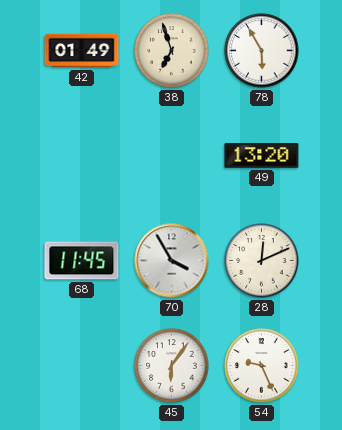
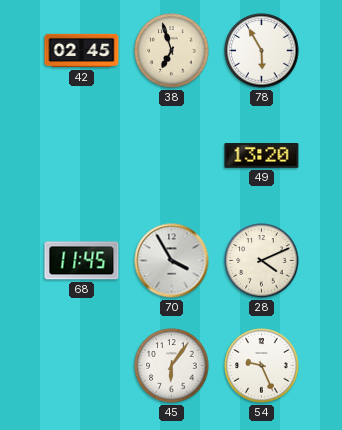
42: 01:49 -> 02:45 (82, 51)
28: 12:11 -> 4:11 (262, 261)
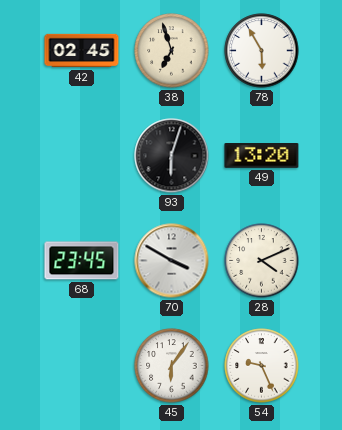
93: none -> 6:03 (172, 156)
68: 11:45 -> 23:45 (82, 261)
70: 3:55 -> 3:50 (172, 261)
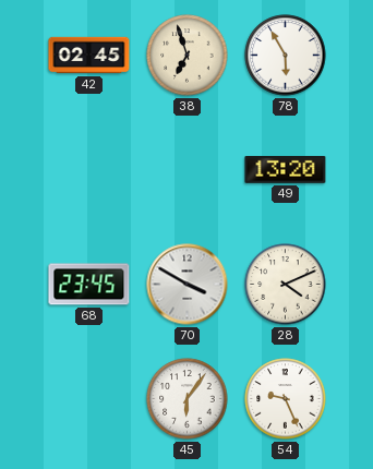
93: 6:03 -> none (172, 156)
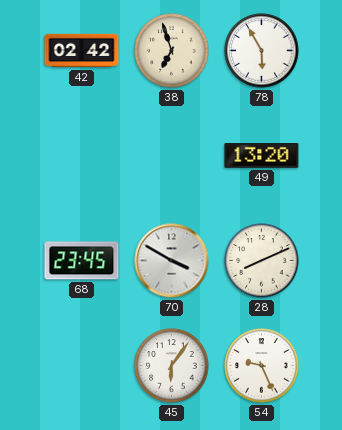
42: 02:45 -> 02:42 (82, 51)
28: 4:11 -> 8:11 (262, 261)
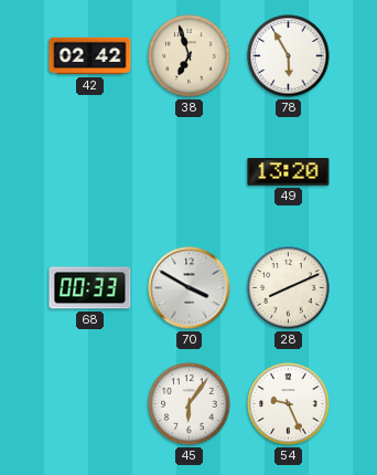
68: 23:45 -> 00:33 (90, 288)
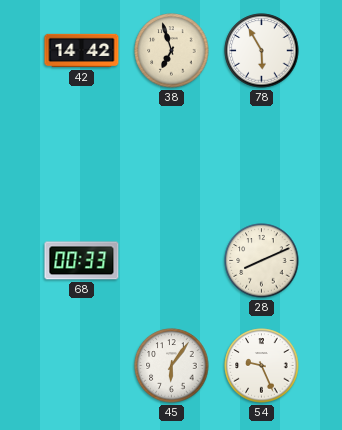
42: 02:42 -> 14:42 (82, 51)
49: 13:20 -> none (289, 172)
70: 3:50 -> none (190, 288)
